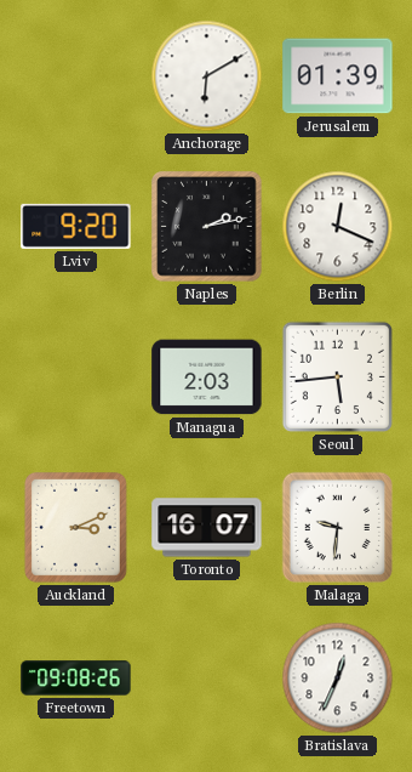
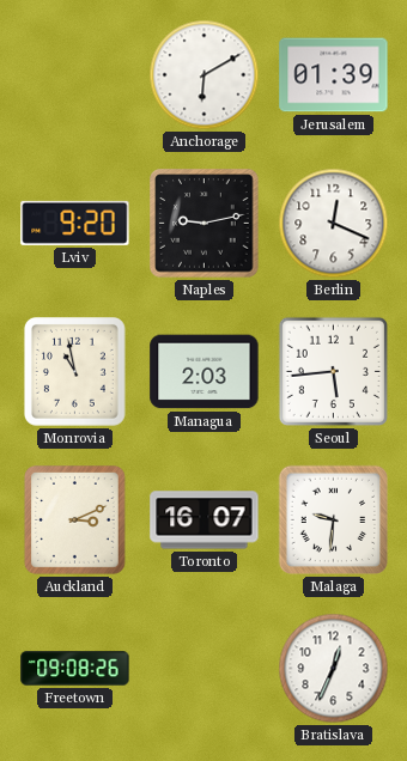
Naples: 2:13 -> 9:13 (205, 224)
Monrovia: none -> 10:58 (74, 371)
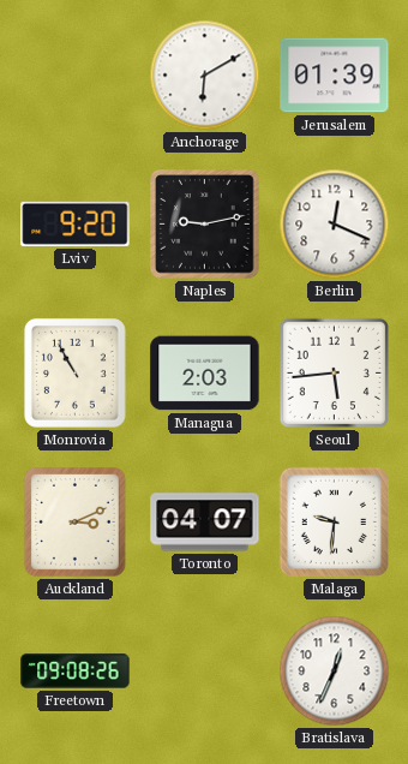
Monrovia: 10:58 -> 10:55 (74, 372)
Toronto: 16:07 -> 04:07 (205, 523)
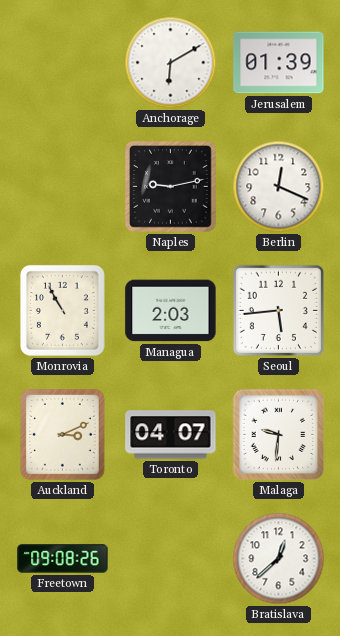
Lviv: 9:20 -> none (76, 223)
Bratislava: 12:34 -> 12:38 (279, 559)
